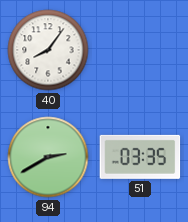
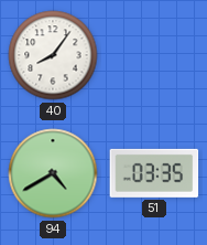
94: 2:40 -> 4:40 (53, 173)
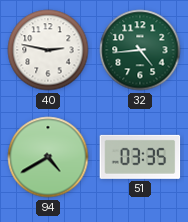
40: 8:06 -> 2:47 (48, 50)
32: none -> 4:44 (140, 50)
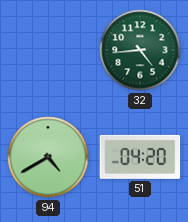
40: 2:47 -> none (48, 50)
51: 03:35 -> 04:20 (140, 157)
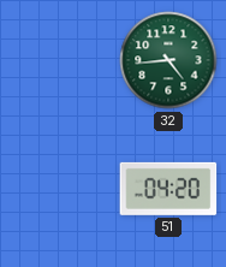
94: 4:40 -> none (48, 157)
